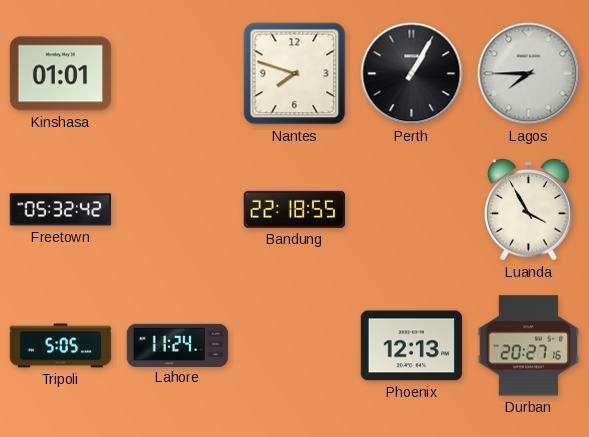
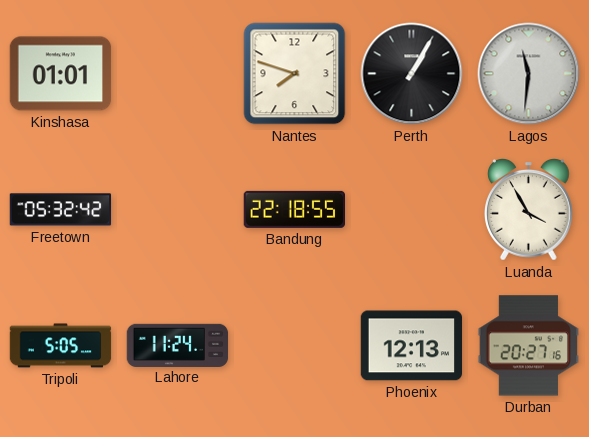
Lagos: 7:45 -> 11:31 (529, 74)
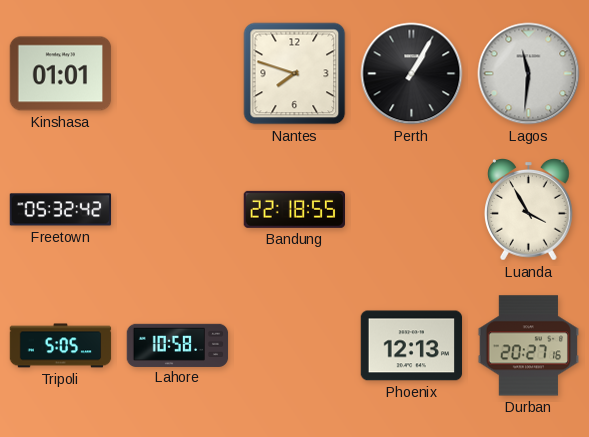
Lahore: 11:24 -> 10:58 (178, 345)
